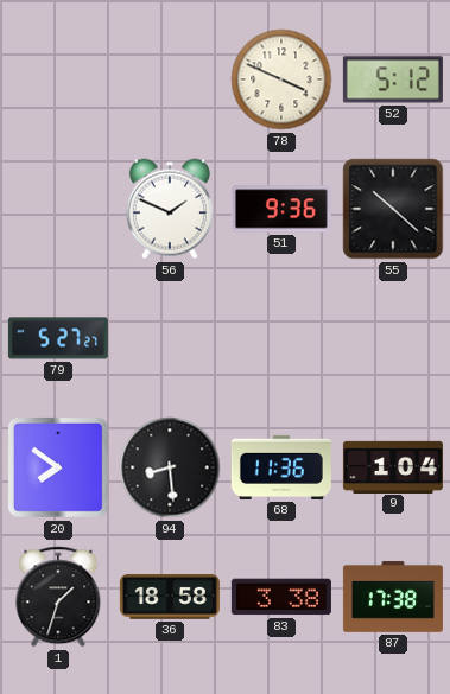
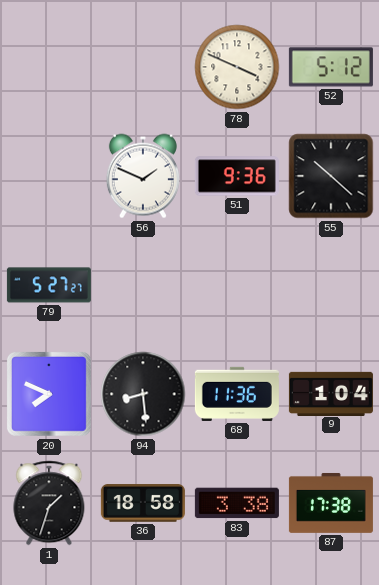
20: 7:51 -> 7:49 (49, 394)
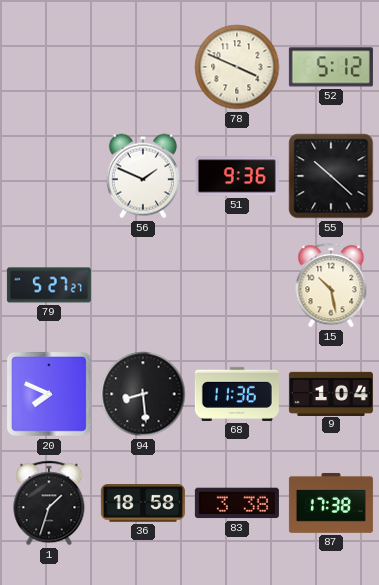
15: none -> 10:28 (331, 285)
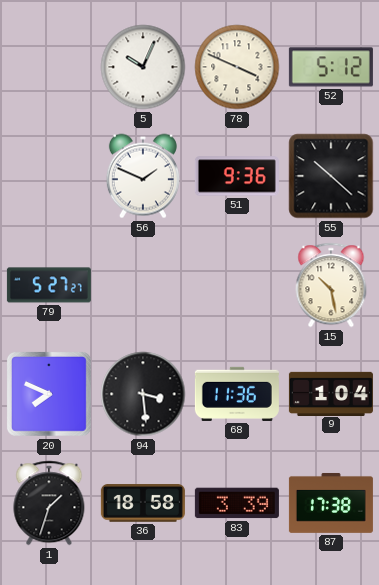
5: none -> 10:04 (143, 67)
94: 8:29 -> 3:29 (143, 394)
83: 3:38 -> 3:39 (237, 503)
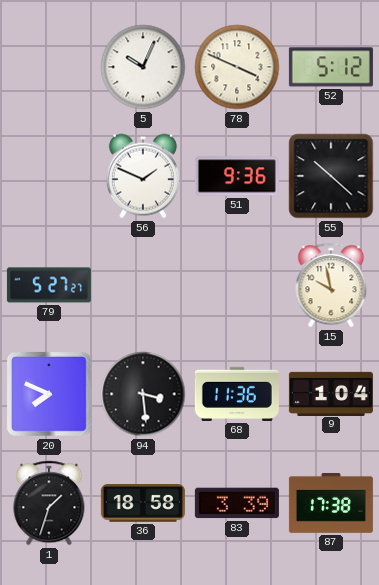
15: 10:28 -> 9:58 (331, 285)
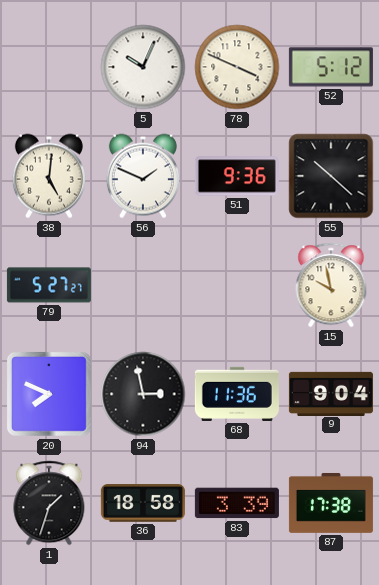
38: none -> 5:01 (49, 176)
94: 3:29 -> 2:58 (143, 394)
9: 1:04 -> 9:04 (331, 393)
